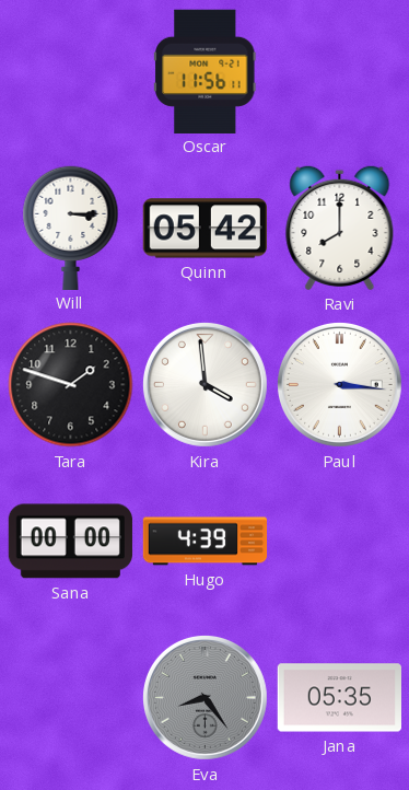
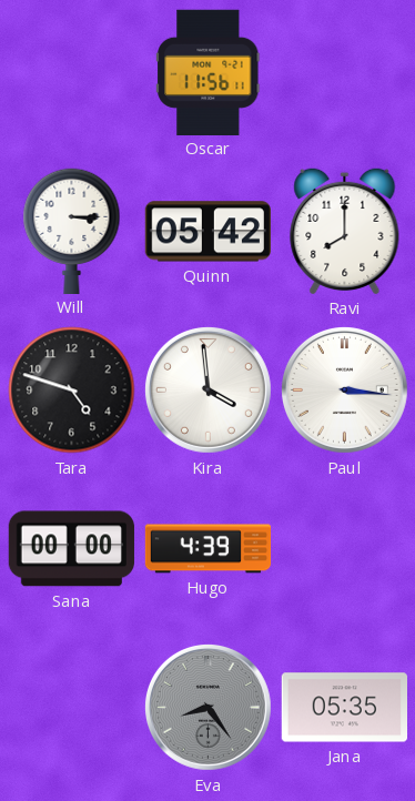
Tara: 1:48 -> 4:48 (72, 391)
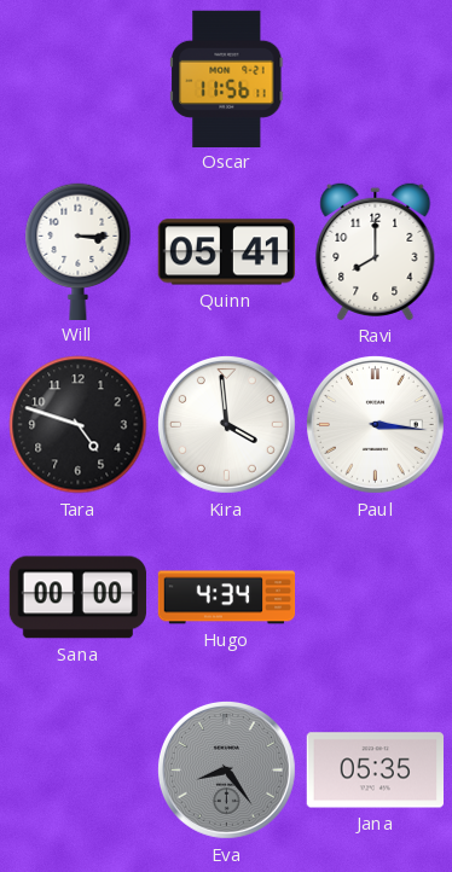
Quinn: 05:42 -> 05:41 (226, 252)
Hugo: 4:39 -> 4:34 (227, 598)
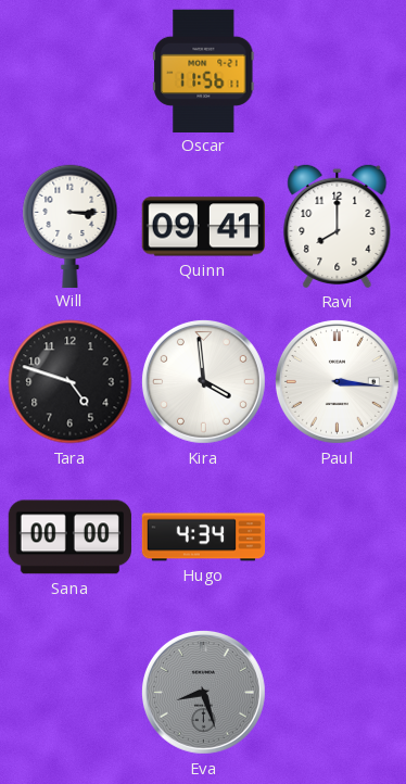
Quinn: 05:41 -> 09:41 (203, 227)
Eva: 8:24 -> 8:27 (203, 692)
Jana: 05:35 -> none (375, 771)
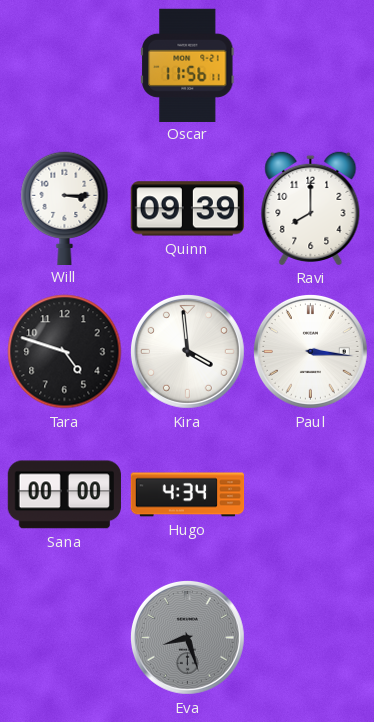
Quinn: 09:41 -> 09:39 (187, 209)
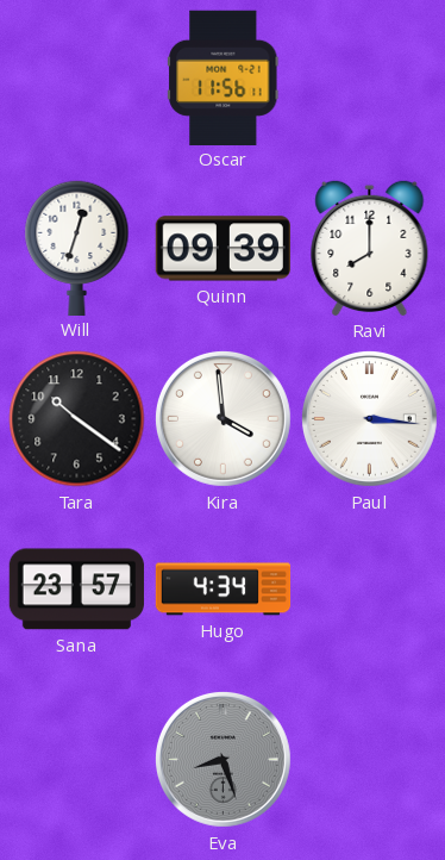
Will: 3:15 -> 12:33 (77, 248)
Tara: 4:48 -> 10:21 (77, 419)
Sana: 00:00 -> 23:57 (76, 590)
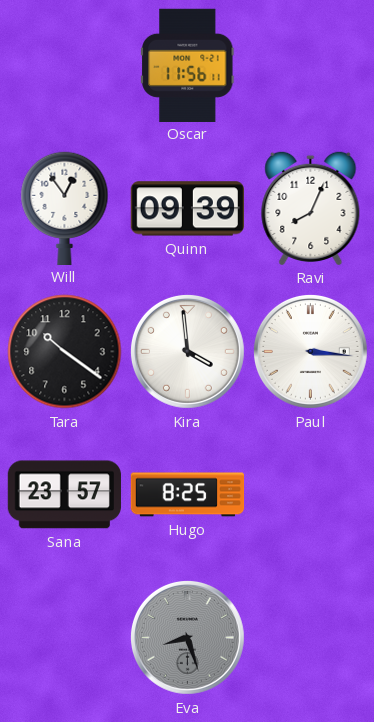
Will: 12:33 -> 12:54 (65, 208)
Ravi: 8:00 -> 8:04 (311, 208)
Hugo: 4:34 -> 8:25 (188, 495)
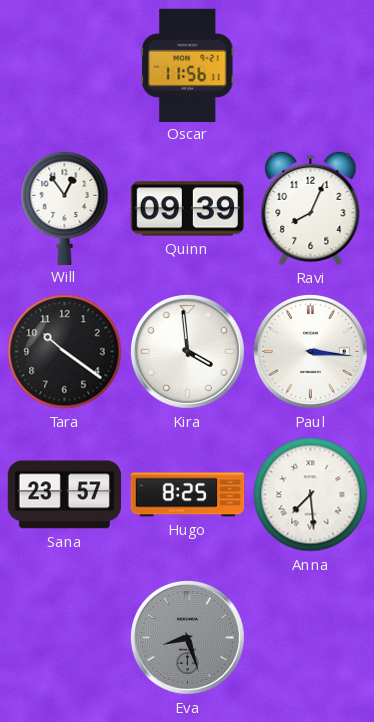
Anna: none -> 7:29 (311, 495)
